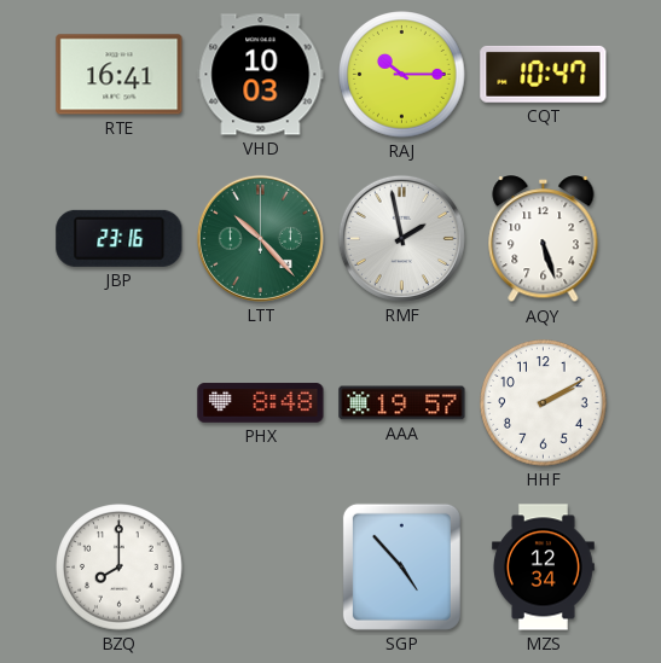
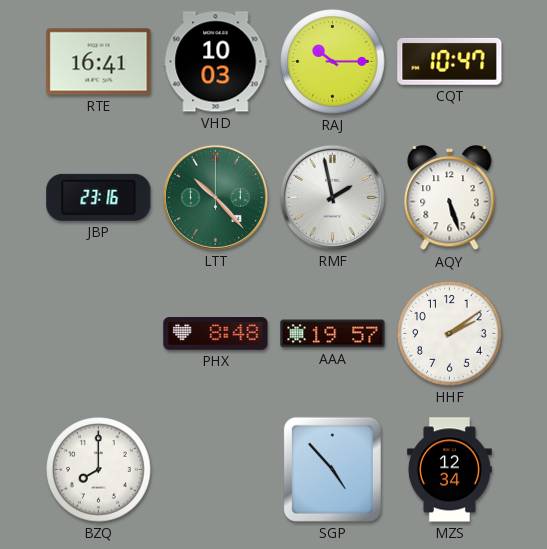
HHF: 2:10 -> 2:09 (450, 334)
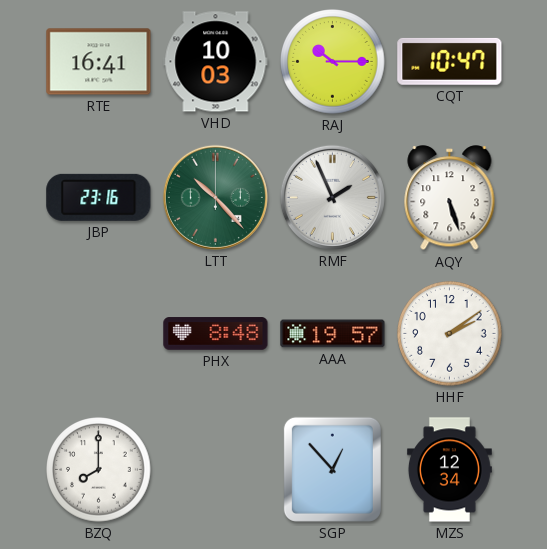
RMF: 1:58 -> 1:56 (332, 197)
SGP: 4:53 -> 12:53 (332, 469)
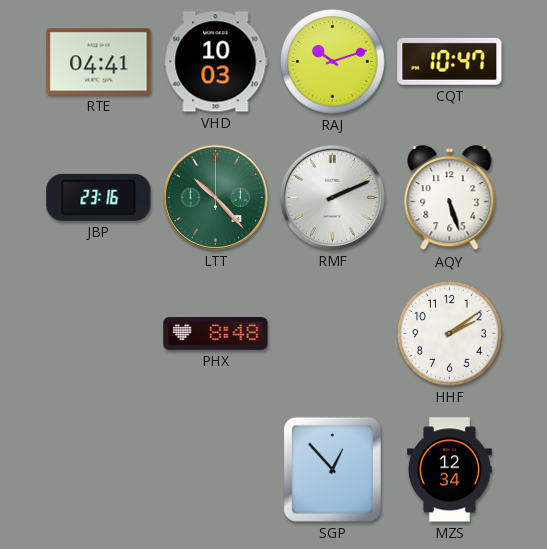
RTE: 16:41 -> 04:41 (99, 62)
RAJ: 10:15 -> 10:12 (333, 62)
RMF: 1:56 -> 2:11 (332, 197)
AAA: 19:57 -> none (333, 334)
BZQ: 8:00 -> none (99, 470)
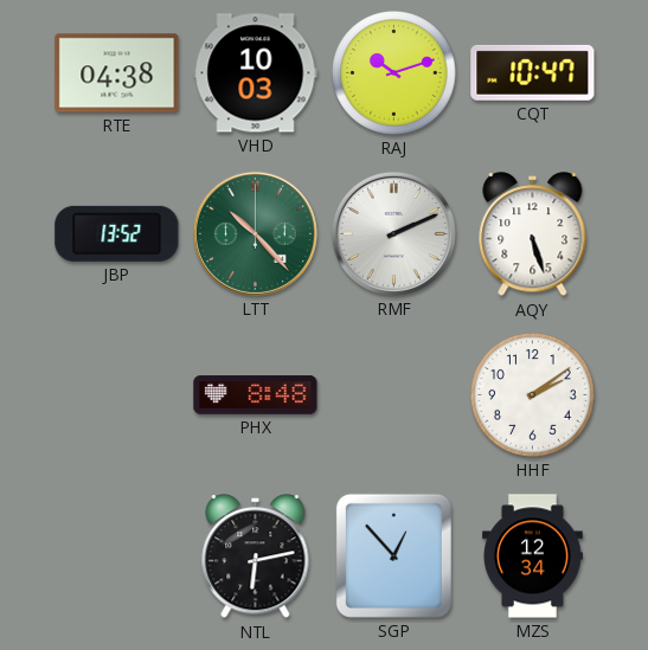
RTE: 04:41 -> 04:38 (117, 73)
JBP: 23:16 -> 13:52 (117, 233)
NTL: none -> 6:13 (256, 556)
